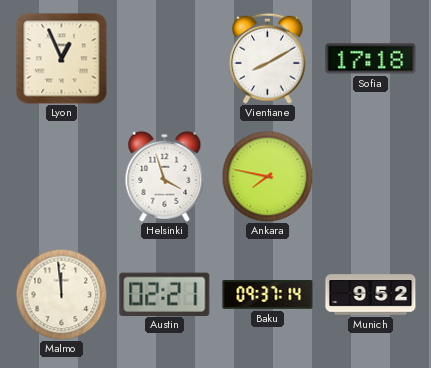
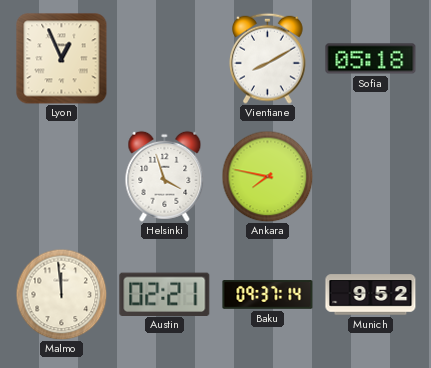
Sofia: 17:18 -> 05:18 (371, 59)
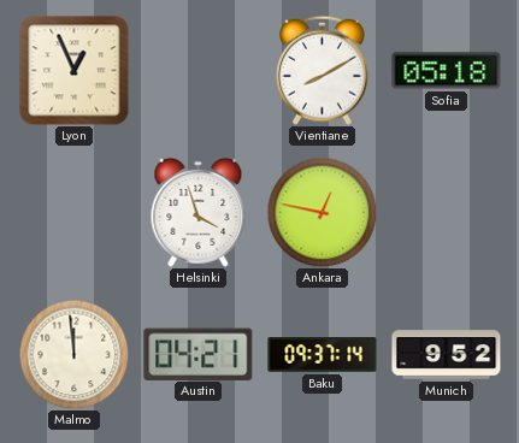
Ankara: 7:47 -> 12:47 (322, 212)
Austin: 02:21 -> 04:21 (199, 354)
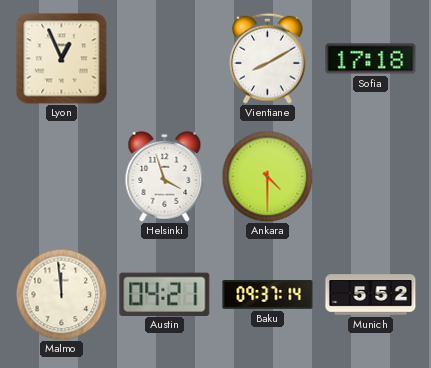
Sofia: 05:18 -> 17:18 (371, 59)
Ankara: 12:47 -> 4:30 (267, 176)
Munich: 9:52 -> 5:52 (371, 295)
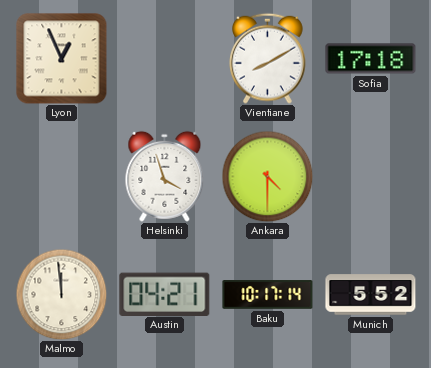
Baku: 09:37 -> 10:17 (268, 295)
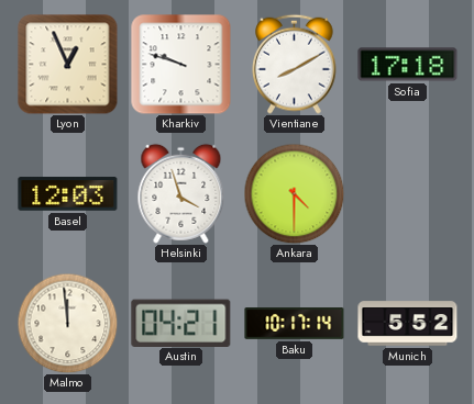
Kharkiv: none -> 9:48 (181, 65)
Basel: none -> 12:03 (68, 194)
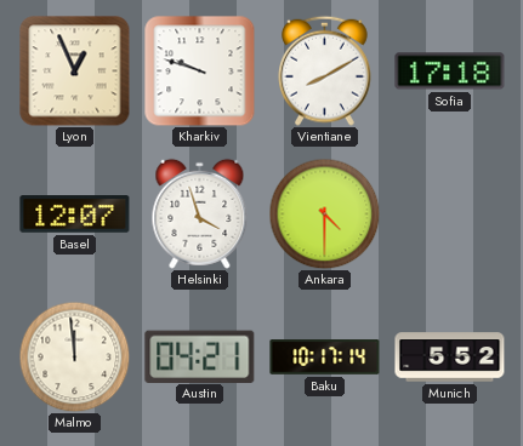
Basel: 12:03 -> 12:07 (75, 215)
